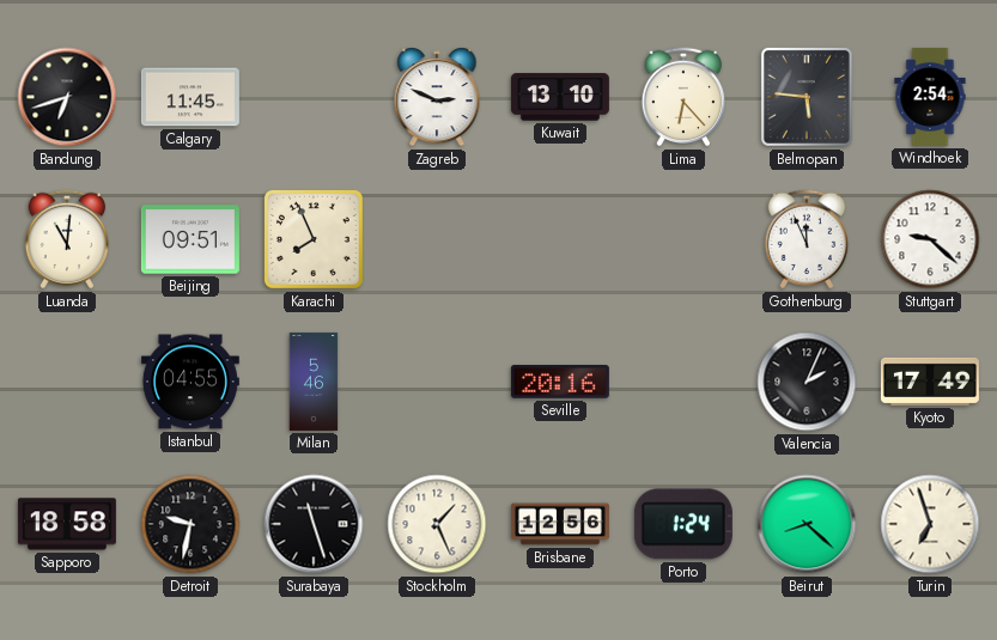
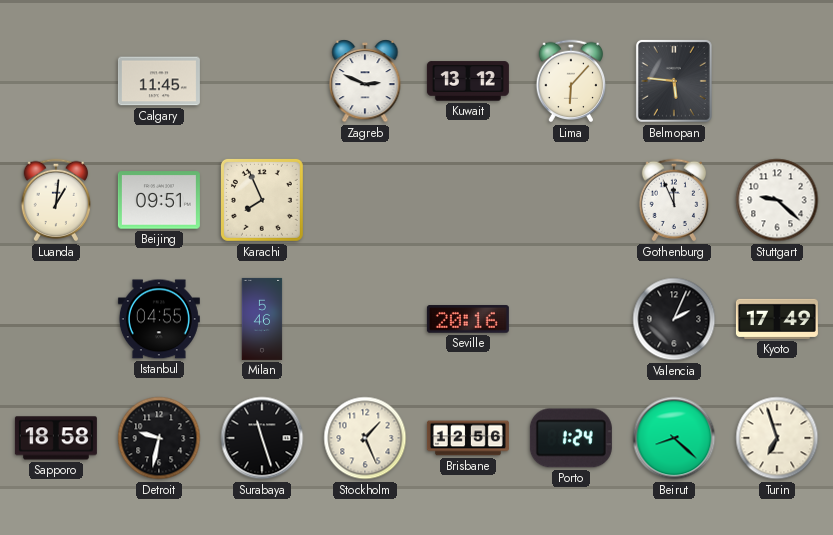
Bandung: 6:42 -> none (67, 97)
Kuwait: 13:10 -> 13:12 (468, 81)
Lima: 6:23 -> 6:07 (571, 81)
Windhoek: 2:54 -> none (930, 97)
Luanda: 11:01 -> 1:01 (56, 200)
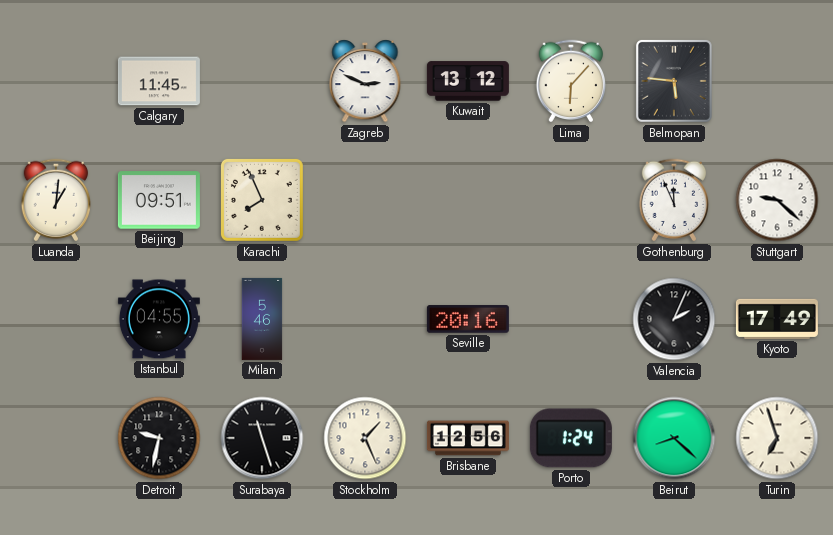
Sapporo: 18:58 -> none (56, 438)
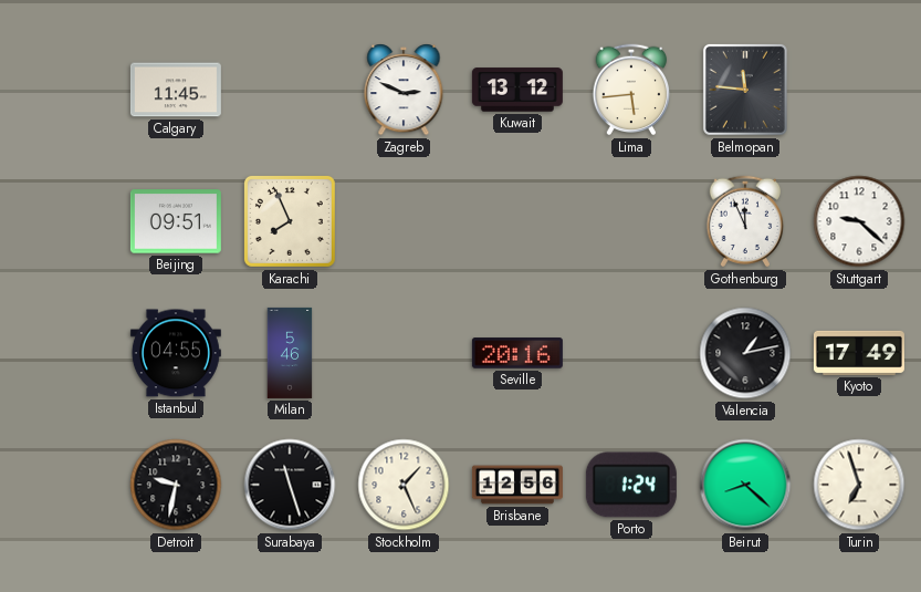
Lima: 6:07 -> 5:44 (631, 90)
Belmopan: 5:46 -> 11:46 (745, 90)
Luanda: 1:01 -> none (56, 200)
Valencia: 2:04 -> 1:13 (745, 353)
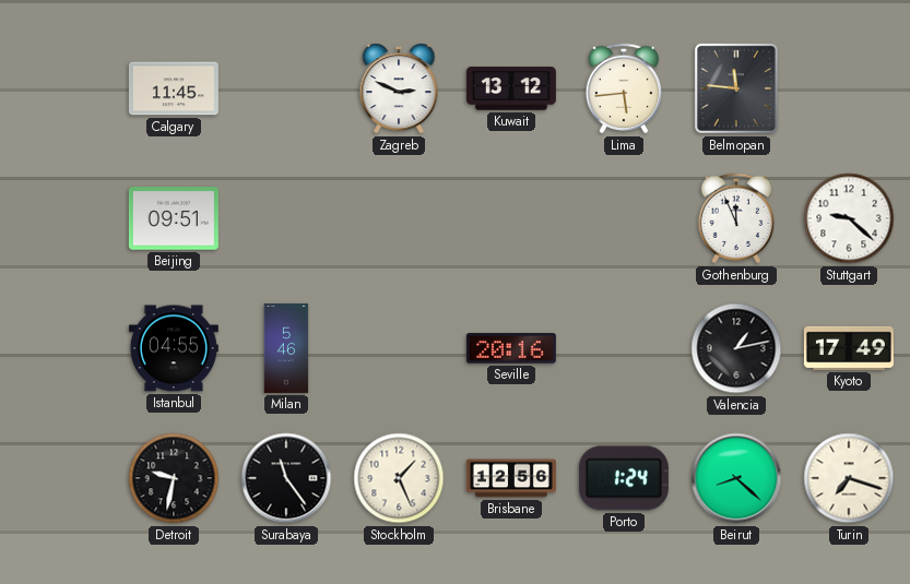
Karachi: 7:56 -> none (290, 221)
Surabaya: 11:27 -> 11:24 (286, 478)
Turin: 6:57 -> 7:18 (849, 478)
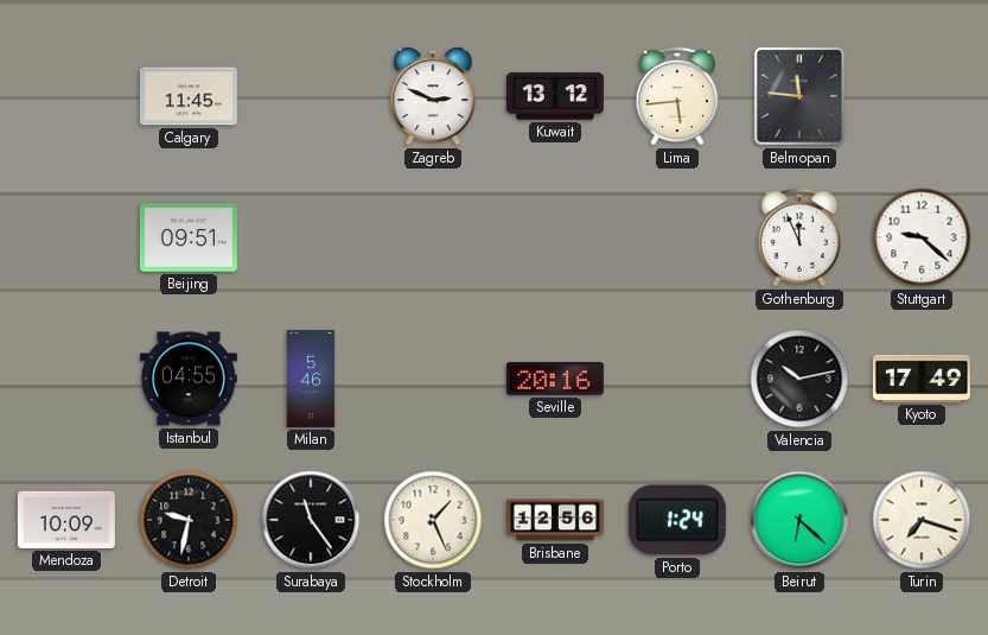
Valencia: 1:13 -> 10:13 (799, 379)
Mendoza: none -> 10:09 (66, 520)
Beirut: 8:22 -> 6:22 (799, 520)
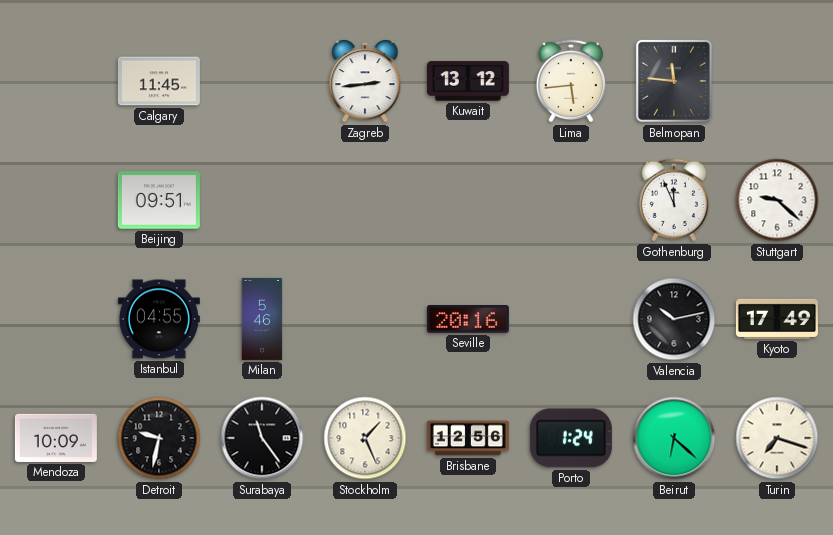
Zagreb: 2:49 -> 2:44 (365, 81)
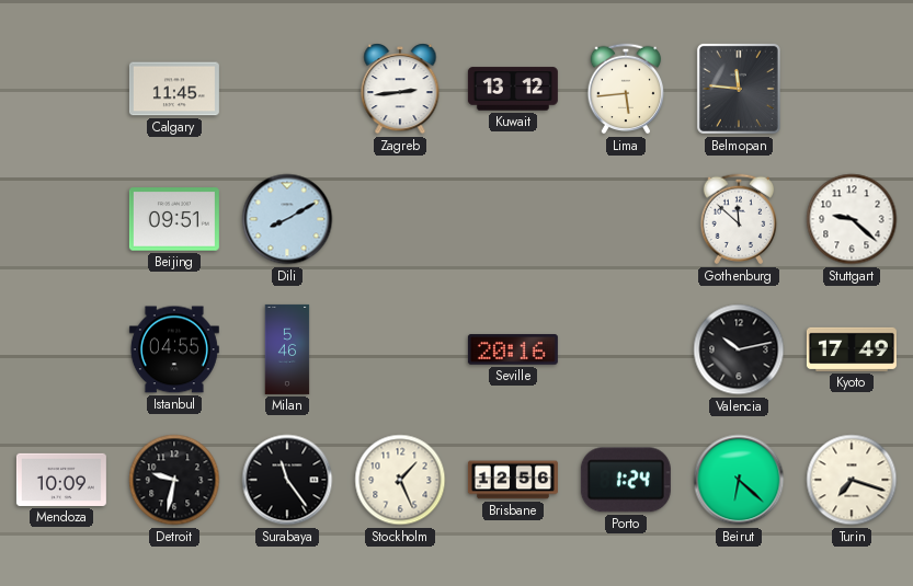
Dili: none -> 8:10 (287, 219)
Gothenburg: 11:56 -> 11:52 (739, 219)
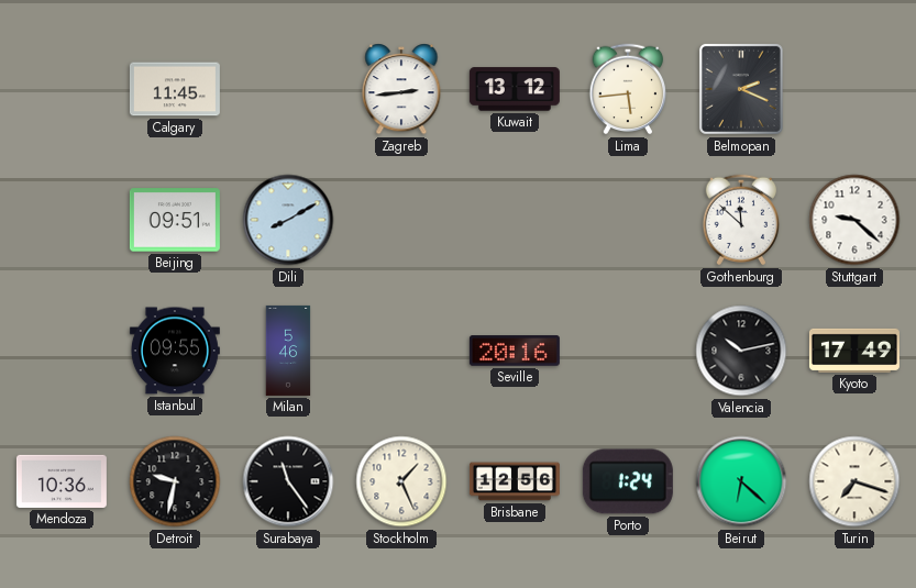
Belmopan: 11:46 -> 2:19 (741, 89)
Istanbul: 04:55 -> 09:55 (175, 351)
Mendoza: 10:09 -> 10:36 (62, 481)
